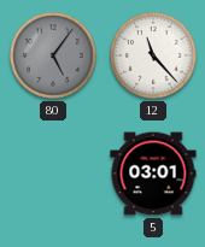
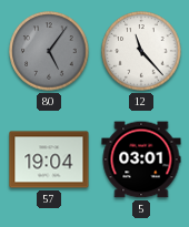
57: none -> 19:04 (49, 159)
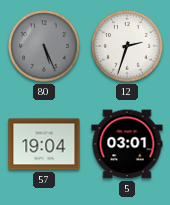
80: 5:06 -> 5:26 (44, 46)
12: 11:23 -> 2:33 (127, 46)
